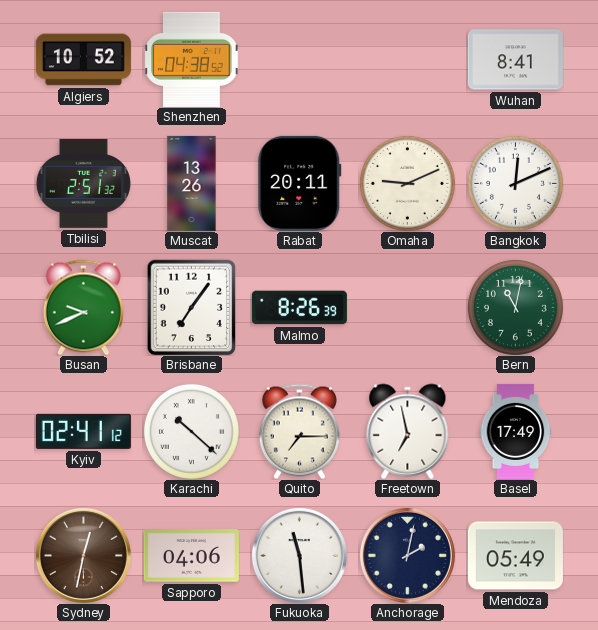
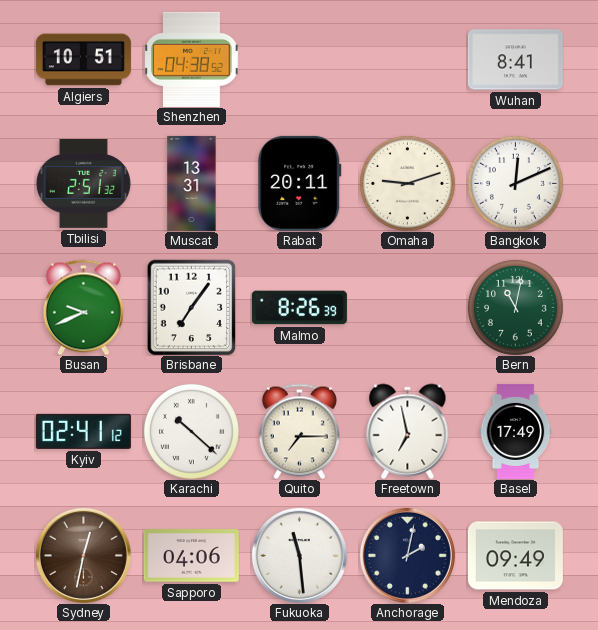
Algiers: 10:52 -> 10:51 (83, 60)
Muscat: 13:26 -> 13:31 (192, 183)
Omaha: 9:11 -> 9:12 (407, 183)
Mendoza: 05:49 -> 09:49 (515, 556)
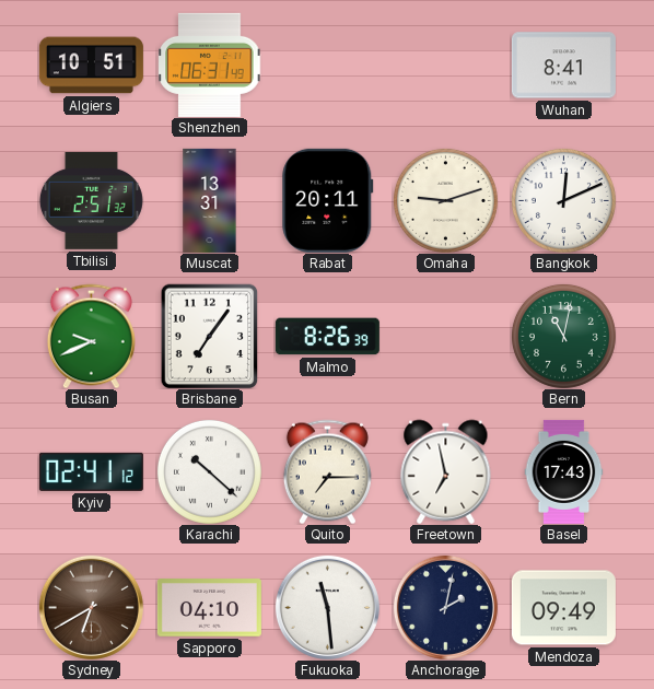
Shenzhen: 04:38 -> 06:31 (210, 65)
Basel: 17:49 -> 17:43 (564, 471)
Sydney: 12:32 -> 6:40 (91, 607)
Sapporo: 04:06 -> 04:10 (209, 608)
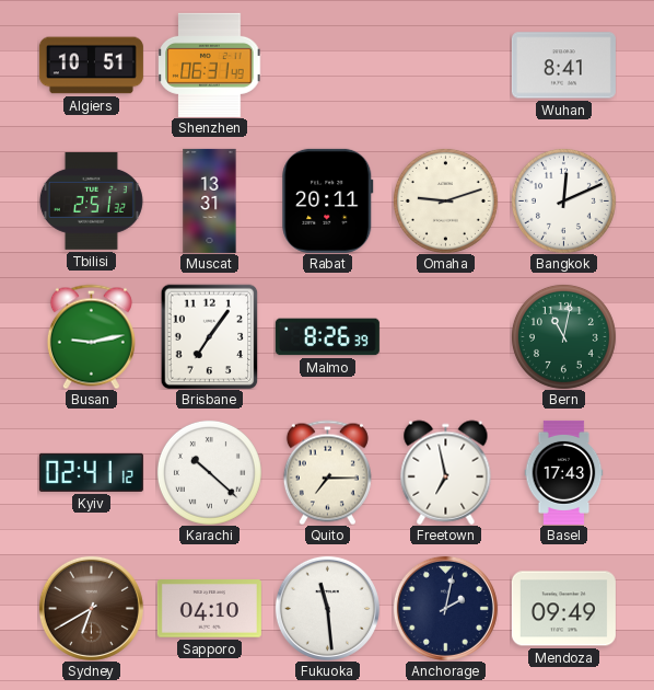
Busan: 9:41 -> 9:13 (91, 336)
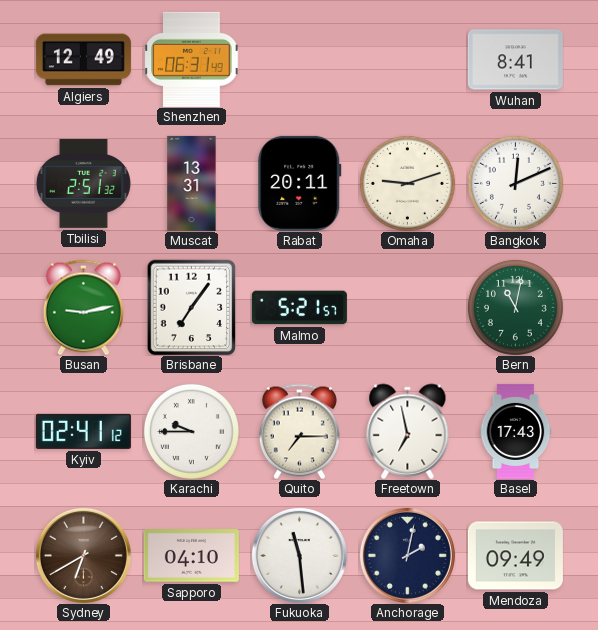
Algiers: 10:51 -> 12:49 (83, 60)
Malmo: 8:26 -> 5:21 (299, 308)
Karachi: 10:22 -> 9:45 (191, 431)
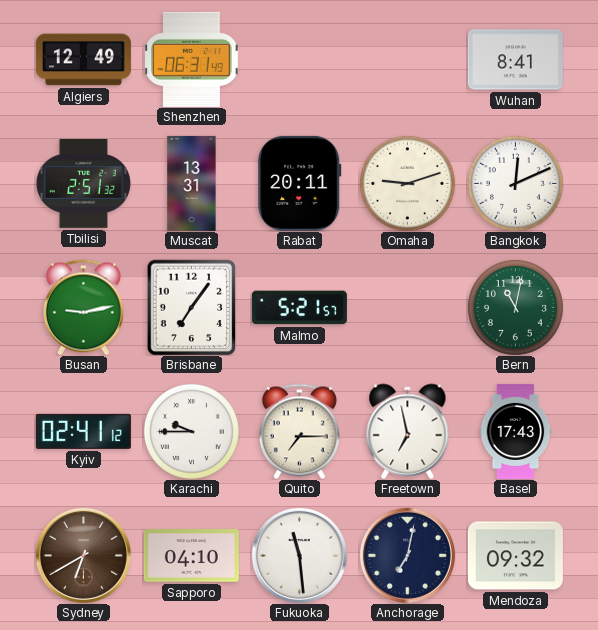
Anchorage: 2:02 -> 7:02 (407, 555)
Mendoza: 09:49 -> 09:32 (515, 556)
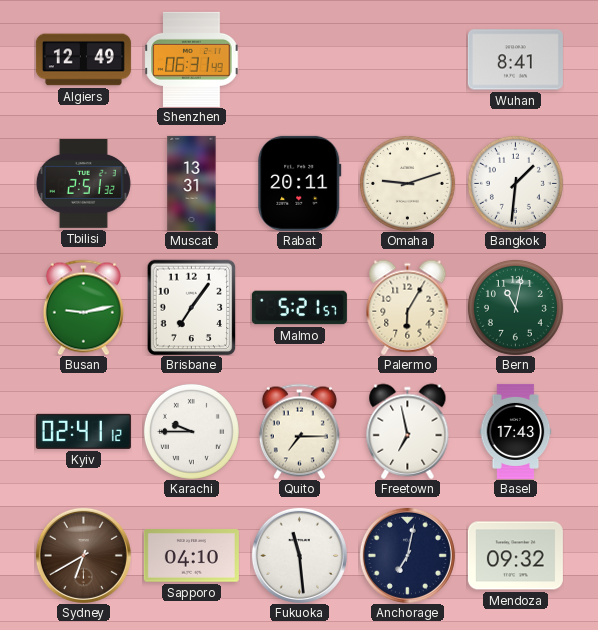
Bangkok: 12:11 -> 1:31 (515, 183)
Palermo: none -> 6:05 (408, 307)
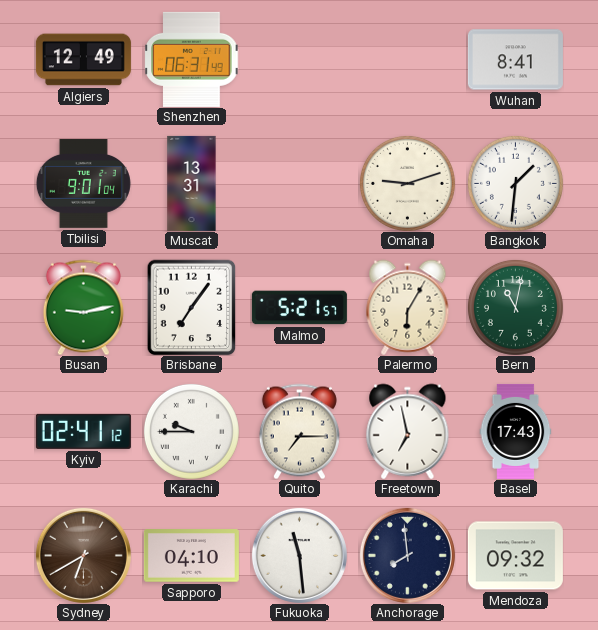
Tbilisi: 2:51 -> 9:01 (83, 183)
Rabat: 20:11 -> none (300, 183)
Anchorage: 7:02 -> 7:59 (407, 555)
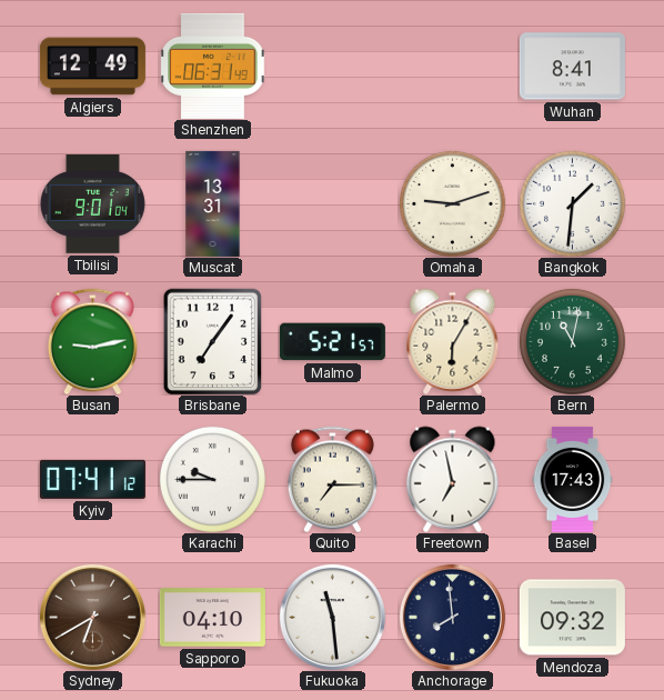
Kyiv: 02:41 -> 07:41 (92, 479)
